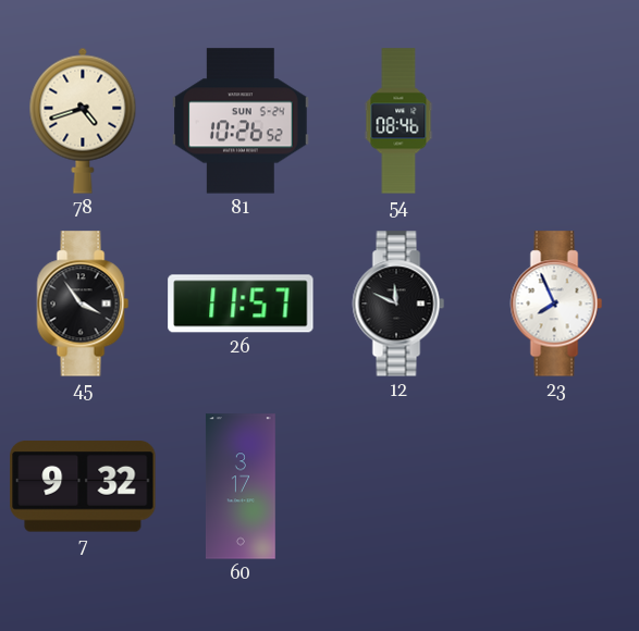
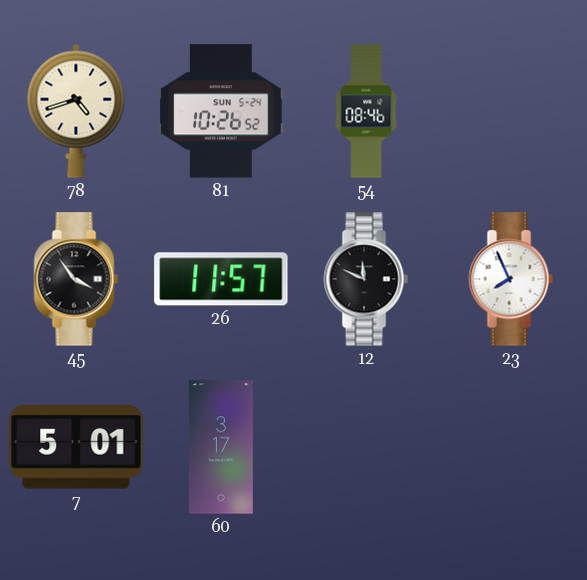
7: 9:32 -> 5:01 (76, 448)
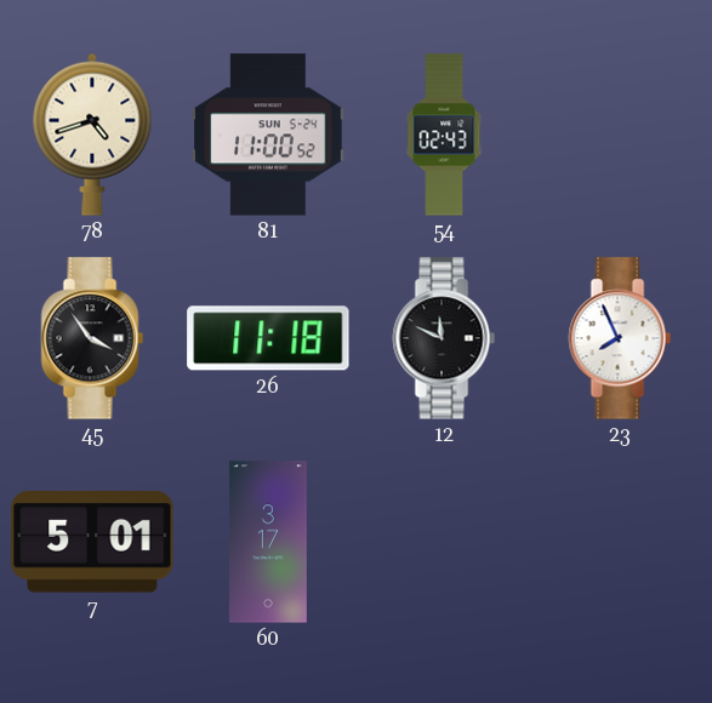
81: 10:26 -> 11:00 (268, 135)
54: 08:46 -> 02:43 (444, 135)
26: 11:57 -> 11:18 (268, 338)
